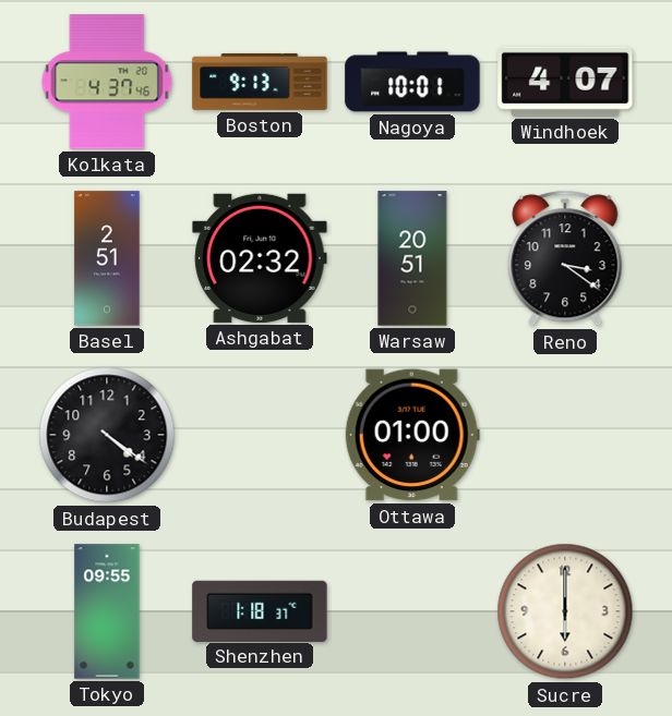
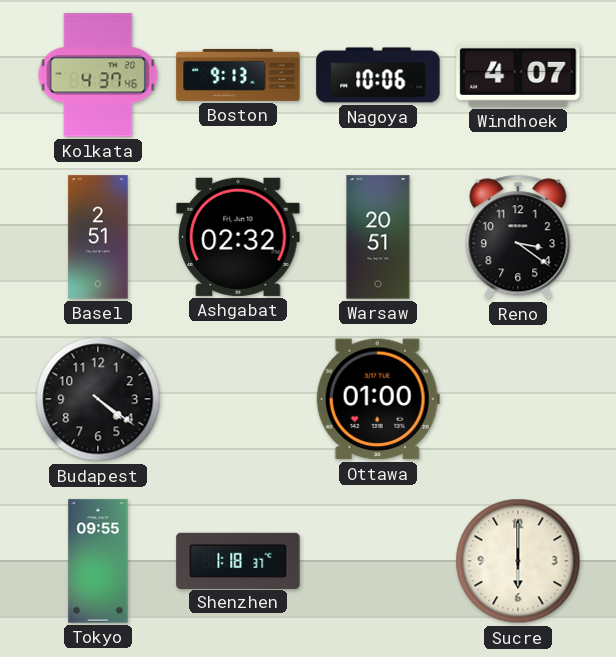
Nagoya: 10:01 -> 10:06 (378, 75)
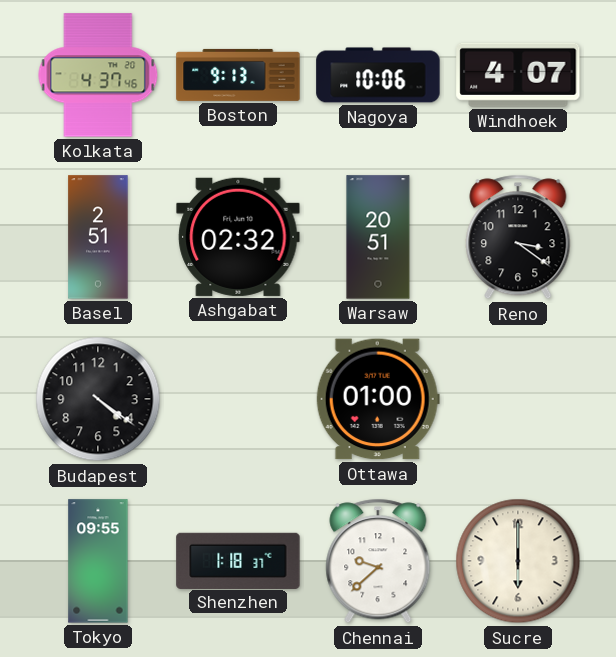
Chennai: none -> 9:38 (378, 561)
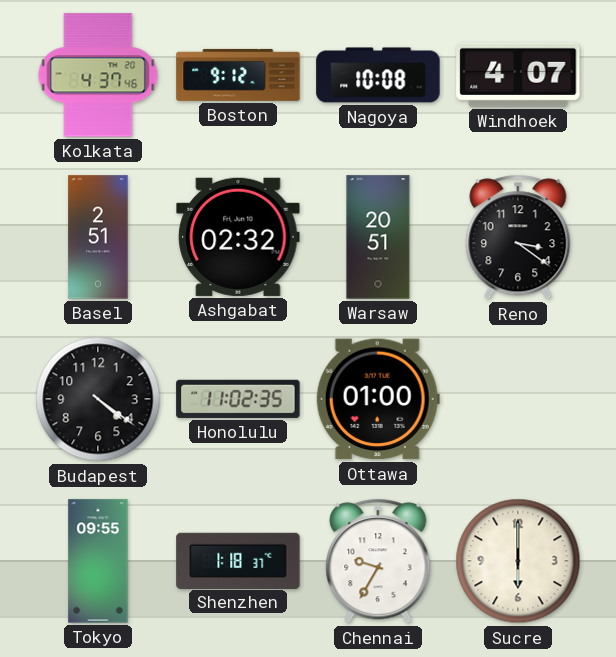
Boston: 9:13 -> 9:12 (238, 75)
Nagoya: 10:06 -> 10:08 (378, 75)
Honolulu: none -> 11:02 (238, 399)
Chennai: 9:38 -> 9:35 (378, 561)
